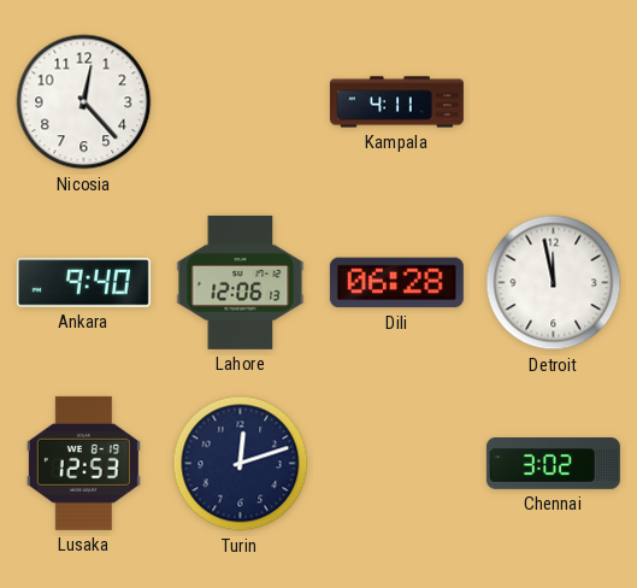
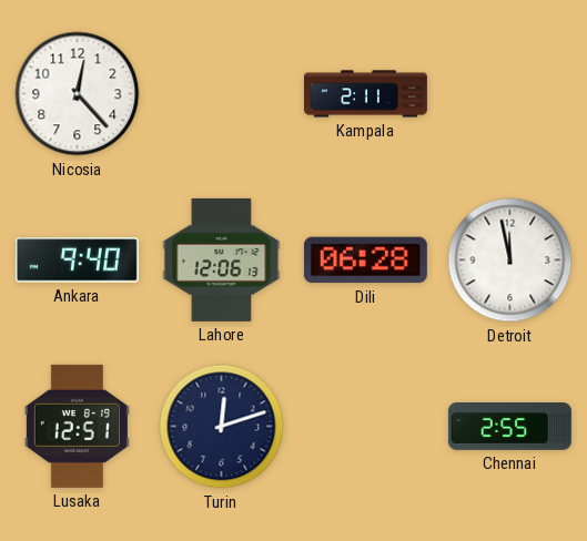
Kampala: 4:11 -> 2:11 (365, 94)
Lusaka: 12:53 -> 12:51 (77, 426)
Chennai: 3:02 -> 2:55 (509, 427)
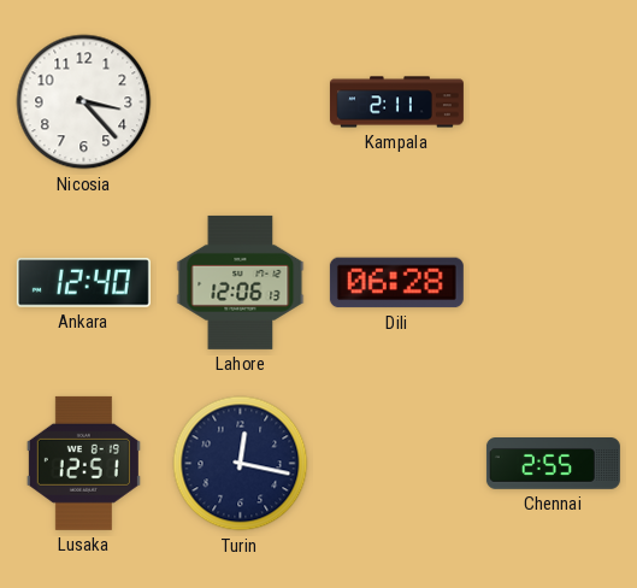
Nicosia: 12:23 -> 3:23 (84, 102)
Ankara: 9:40 -> 12:40 (83, 283)
Detroit: 11:58 -> none (510, 261)
Turin: 12:12 -> 12:17 (241, 464)
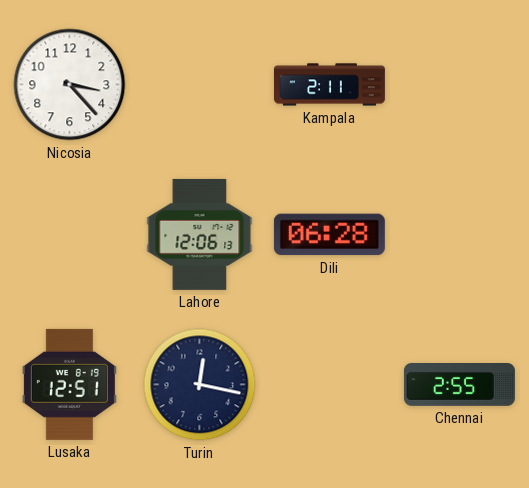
Ankara: 12:40 -> none (83, 283)
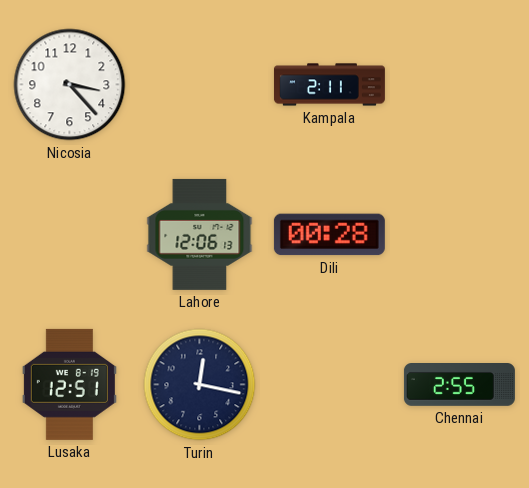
Dili: 06:28 -> 00:28 (329, 235)
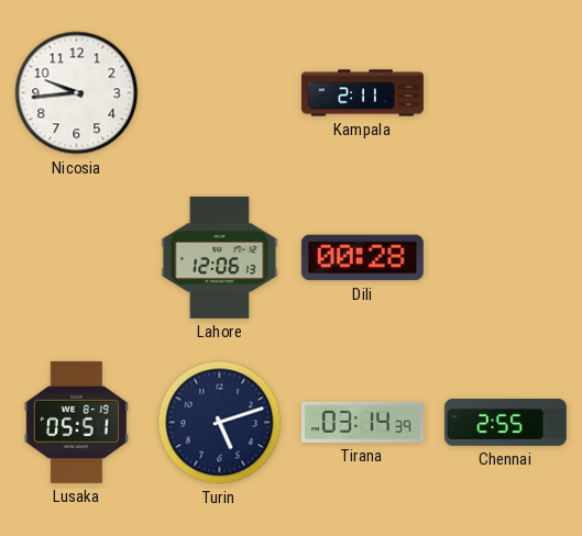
Nicosia: 3:23 -> 9:44 (77, 93)
Lusaka: 12:51 -> 05:51 (76, 422)
Turin: 12:17 -> 5:12 (220, 423)
Tirana: none -> 03:14 (362, 422)
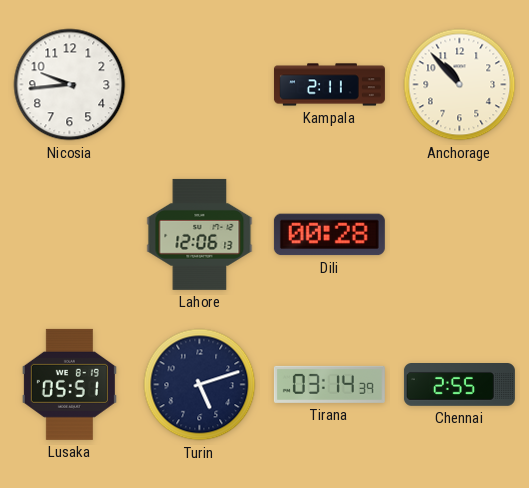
Anchorage: none -> 10:53 (460, 85)
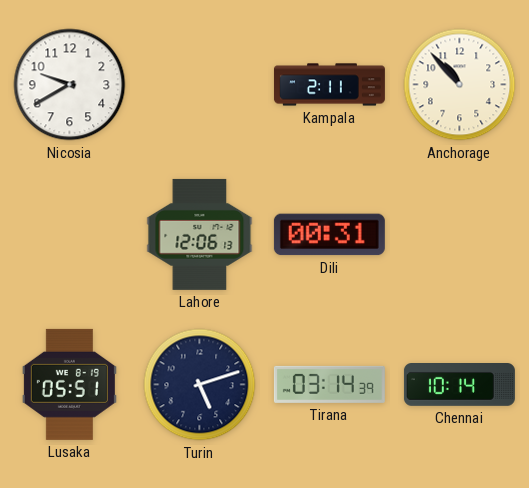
Nicosia: 9:44 -> 9:40 (70, 85)
Dili: 00:28 -> 00:31 (329, 235)
Chennai: 2:55 -> 10:14 (459, 385)
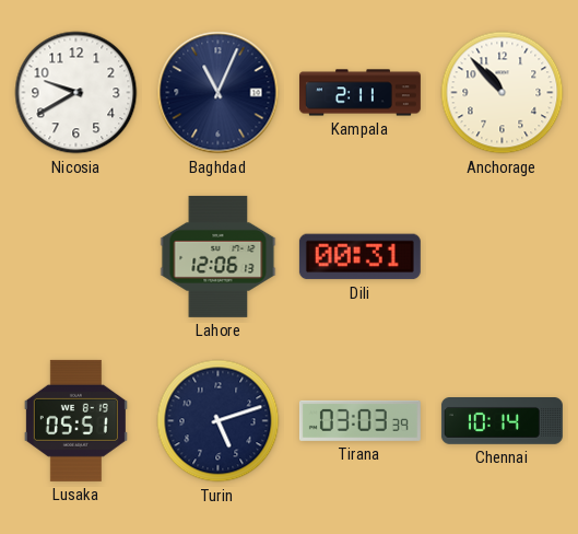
Baghdad: none -> 11:04 (219, 93)
Tirana: 03:14 -> 03:03 (359, 420)
